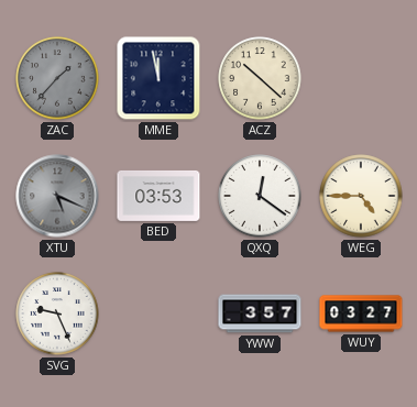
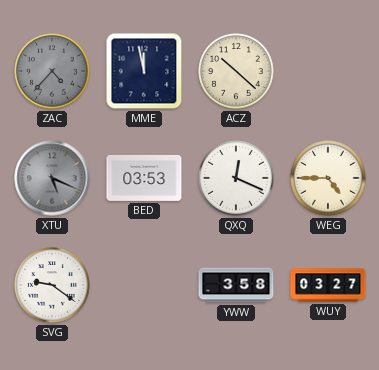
ZAC: 1:37 -> 4:37 (52, 71)
QXQ: 12:21 -> 12:19 (236, 178)
SVG: 9:26 -> 9:21 (52, 285)
YWW: 3:57 -> 3:58 (236, 285)
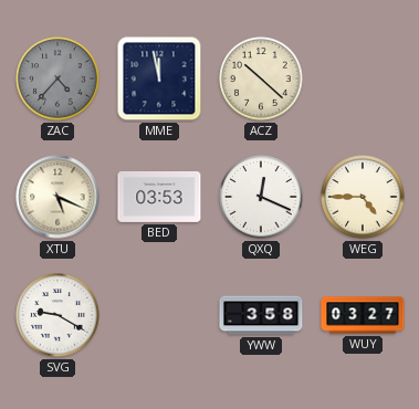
XTU dial: grey -> cream (57, 197)
SVG: 9:21 -> 9:20 (57, 315)
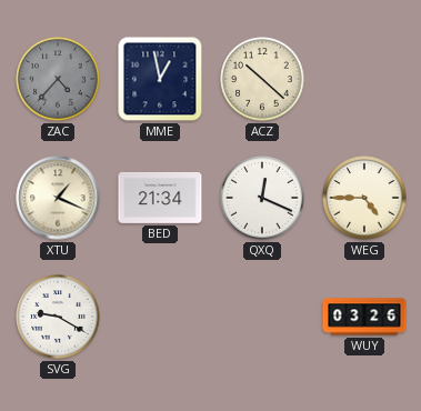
MME: 11:58 -> 12:58 (160, 79)
XTU: 5:19 -> 1:19 (58, 198)
BED: 03:53 -> 21:34 (160, 198)
YWW: 3:58 -> none (261, 315)
WUY: 03:27 -> 03:26 (364, 317)
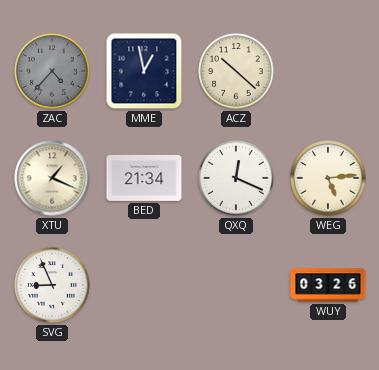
WEG: 4:45 -> 5:14 (328, 178)
SVG: 9:20 -> 8:56 (52, 285)
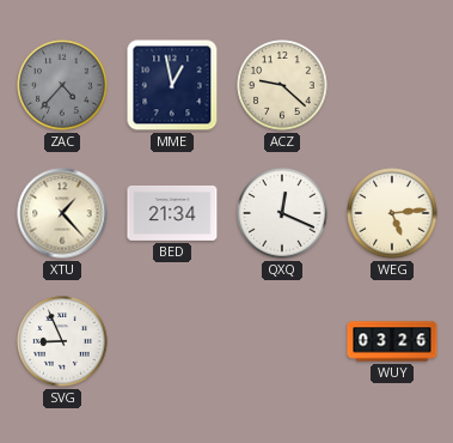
ACZ: 10:22 -> 9:22 (282, 85)
XTU: 1:19 -> 1:23 (62, 213)
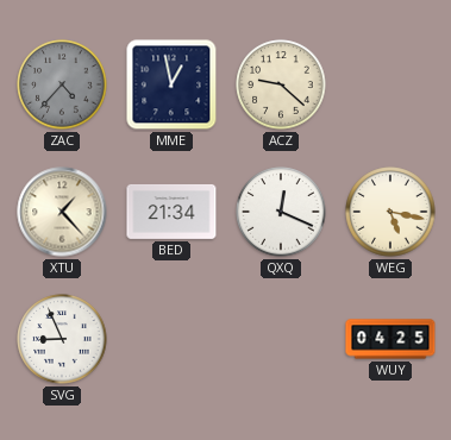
WEG: 5:14 -> 5:17 (390, 212)
WUY: 03:26 -> 04:25 (390, 339)
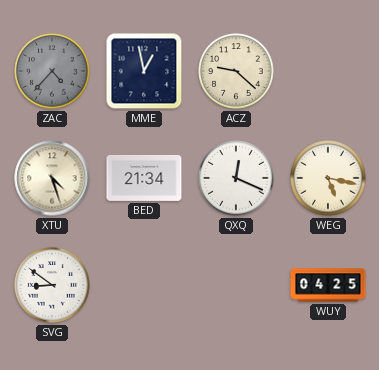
XTU: 1:23 -> 4:27 (52, 178)
SVG: 8:56 -> 8:51 (52, 285)
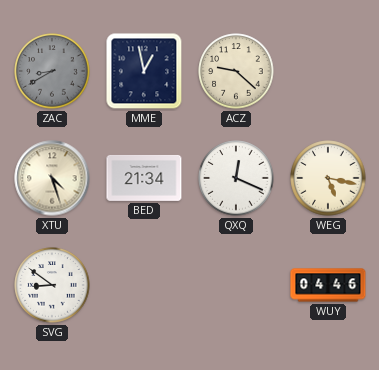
ZAC: 4:37 -> 8:40 (52, 71)
WUY: 04:25 -> 04:46 (328, 285)
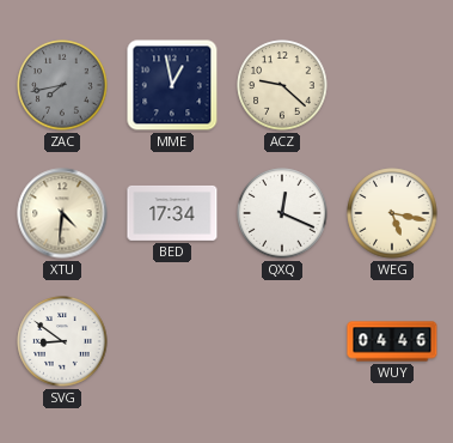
ZAC: 8:40 -> 7:43 (62, 85)
XTU: 4:27 -> 4:31 (62, 213)
BED: 21:34 -> 17:34 (172, 213)
